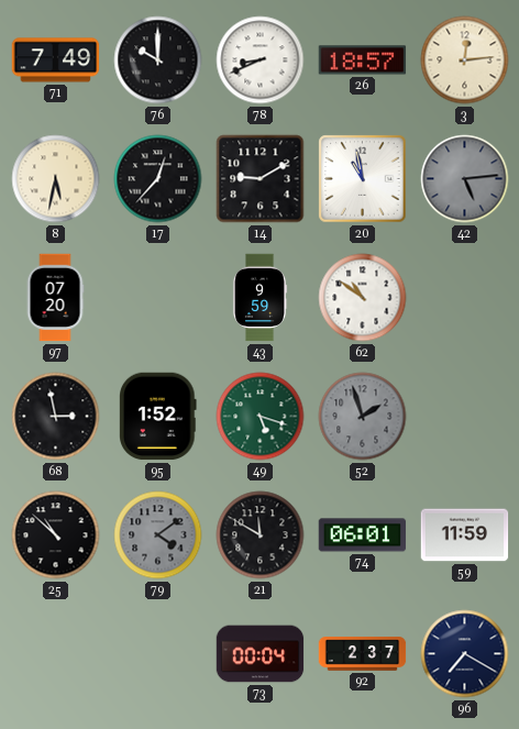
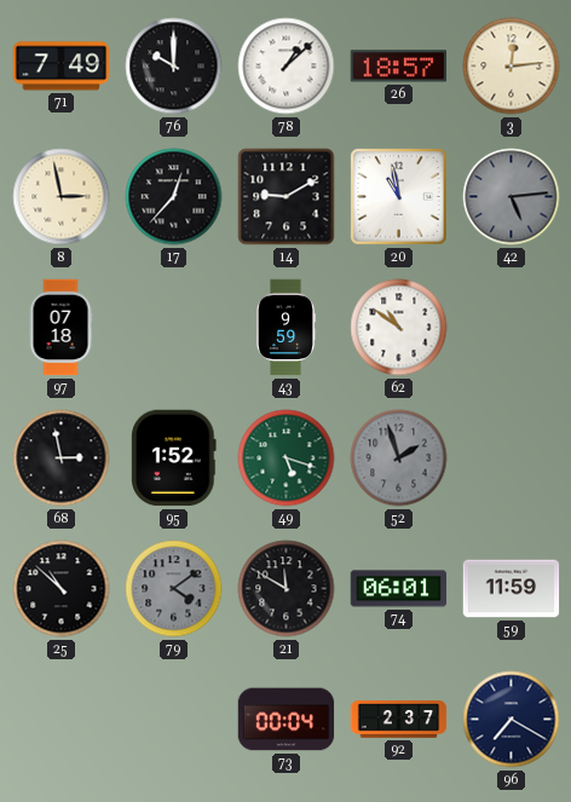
78: 8:41 -> 1:08 (287, 67)
8: 5:32 -> 2:58 (62, 197)
97: 07:20 -> 07:18 (60, 328)
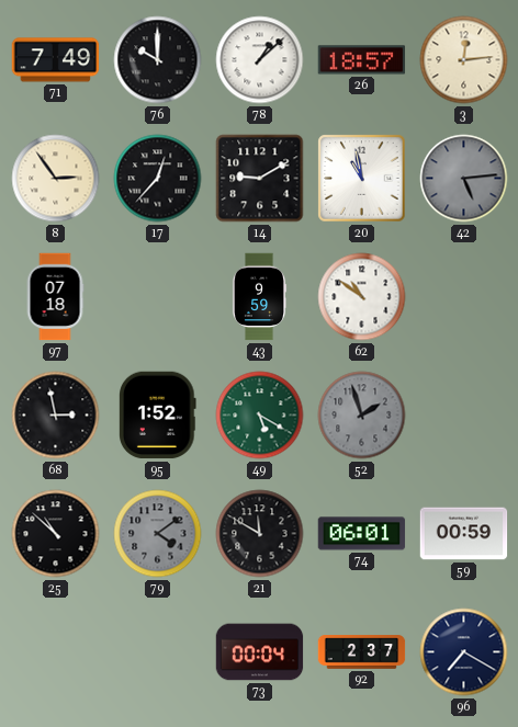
8: 2:58 -> 2:54 (56, 179)
49: 5:18 -> 5:20 (260, 416)
59: 11:59 -> 00:59 (464, 534)
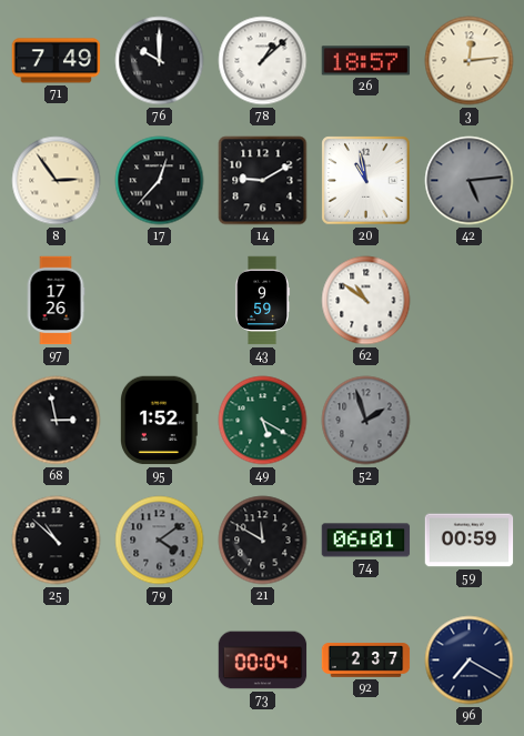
97: 07:18 -> 17:26 (56, 301)
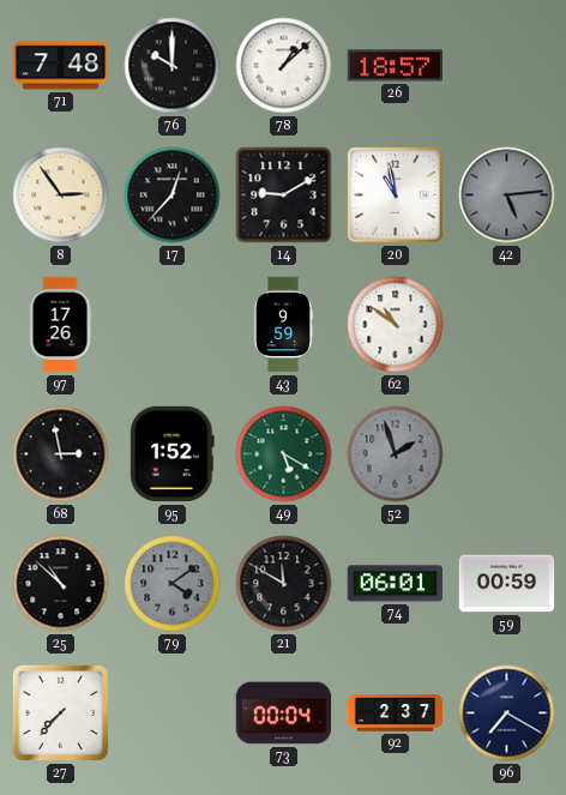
71: 7:49 -> 7:48 (61, 66)
3: 12:14 -> none (470, 61)
27: none -> 7:37 (60, 712)
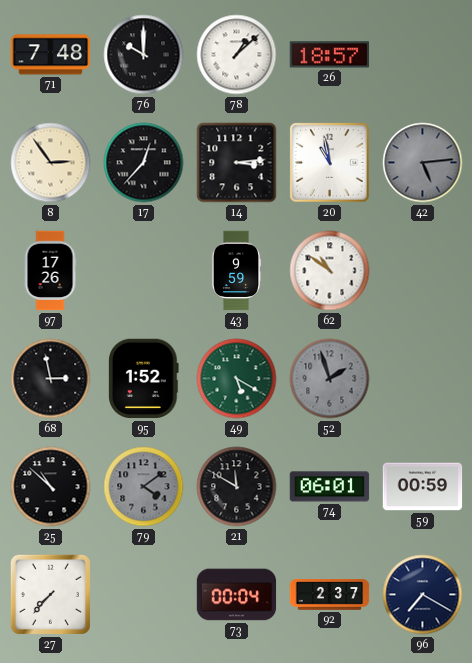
14: 9:10 -> 3:14 (237, 163)
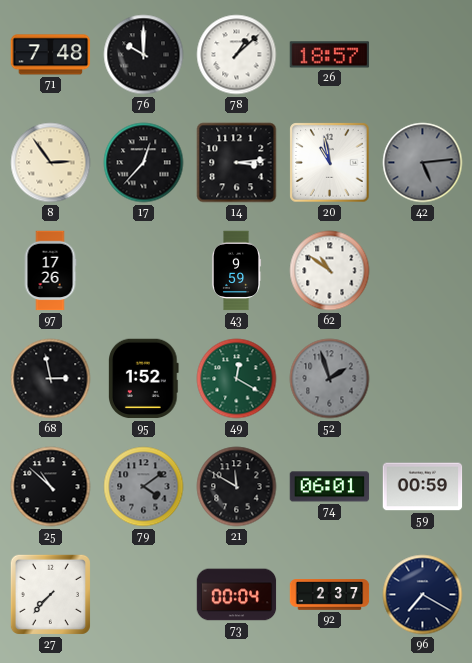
49: 5:20 -> 12:20 (237, 379)
